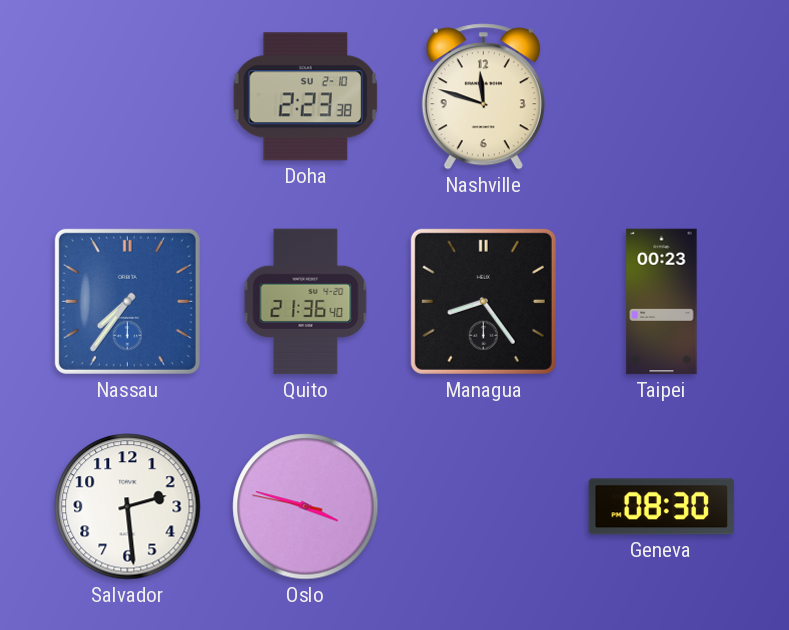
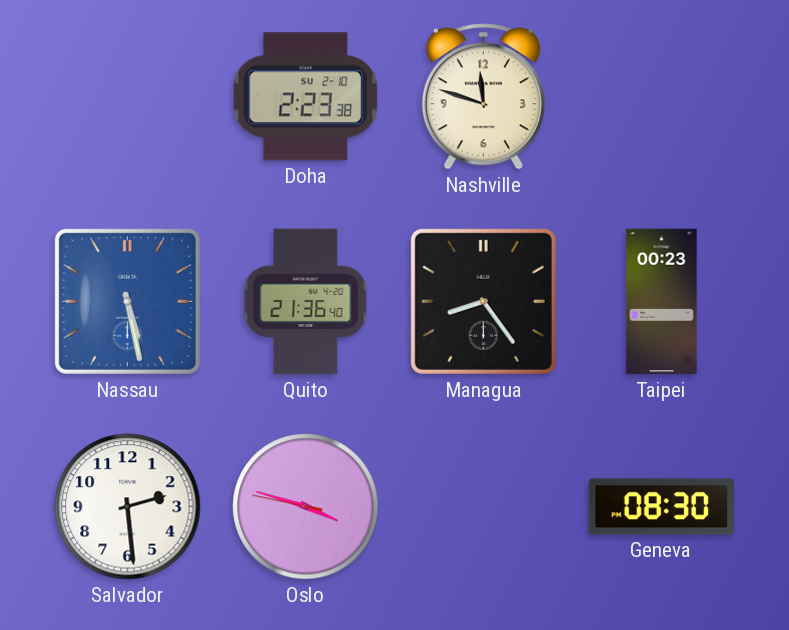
Nassau: 7:36 -> 5:28 (127, 301)
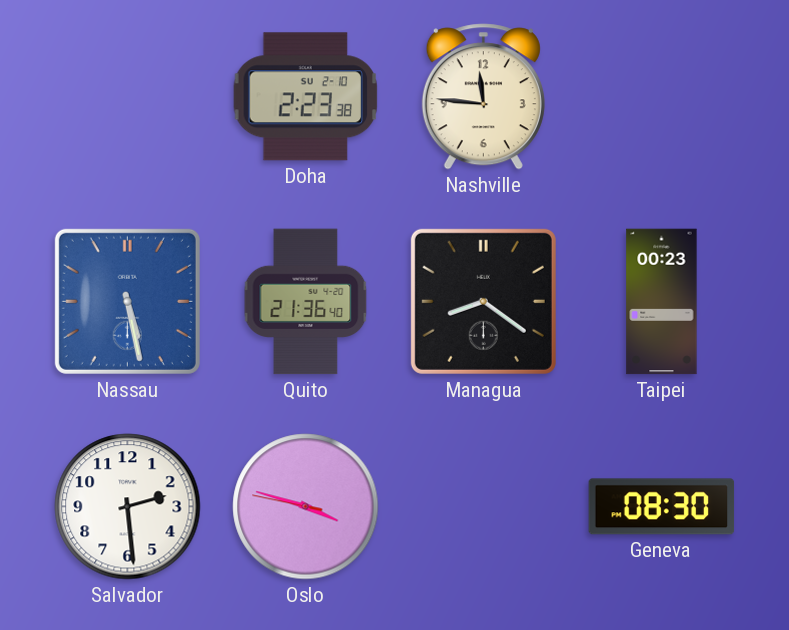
Nashville: 11:48 -> 11:46 (483, 97)
Managua: 8:24 -> 8:21 (483, 301)
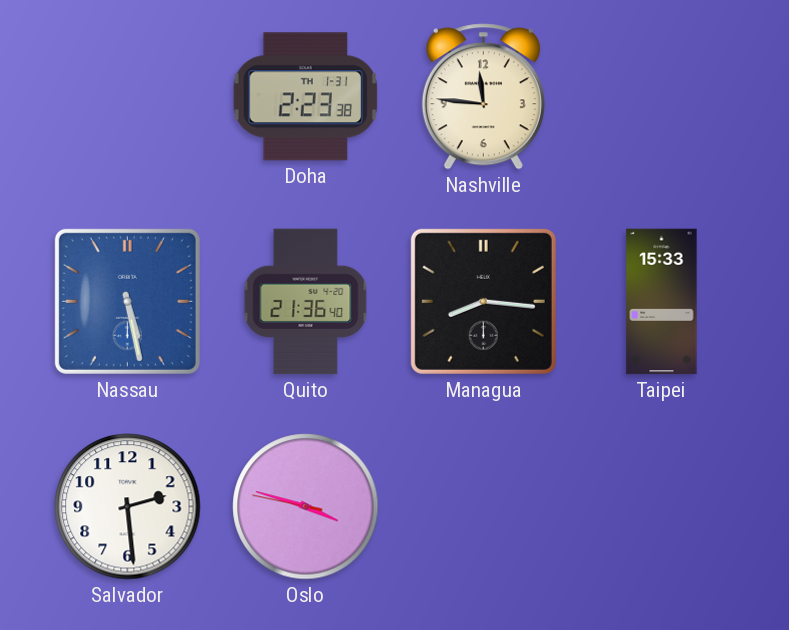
Doha date: SU 2-10 -> TH 1-31 (306, 97)
Managua: 8:21 -> 8:16 (483, 301)
Taipei: 00:23 -> 15:33 (662, 302)
Geneva: 08:30 -> none (662, 507)
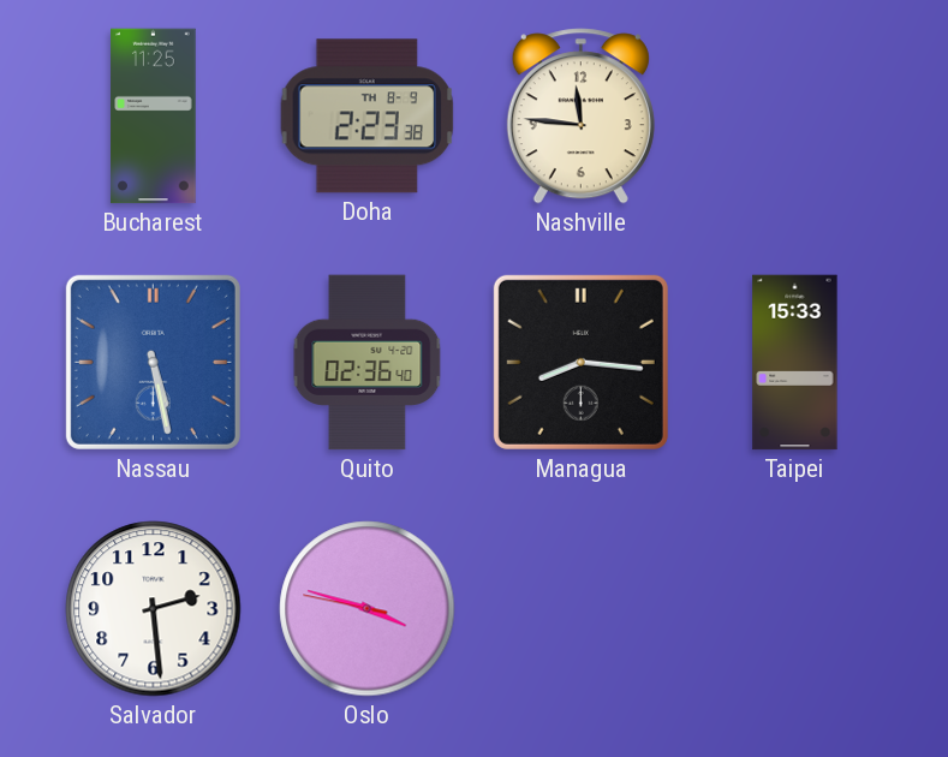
Bucharest: none -> 11:25 (154, 117)
Doha date: TH 1-31 -> TH 8-9 (368, 117)
Quito: 21:36 -> 02:36 (368, 363)
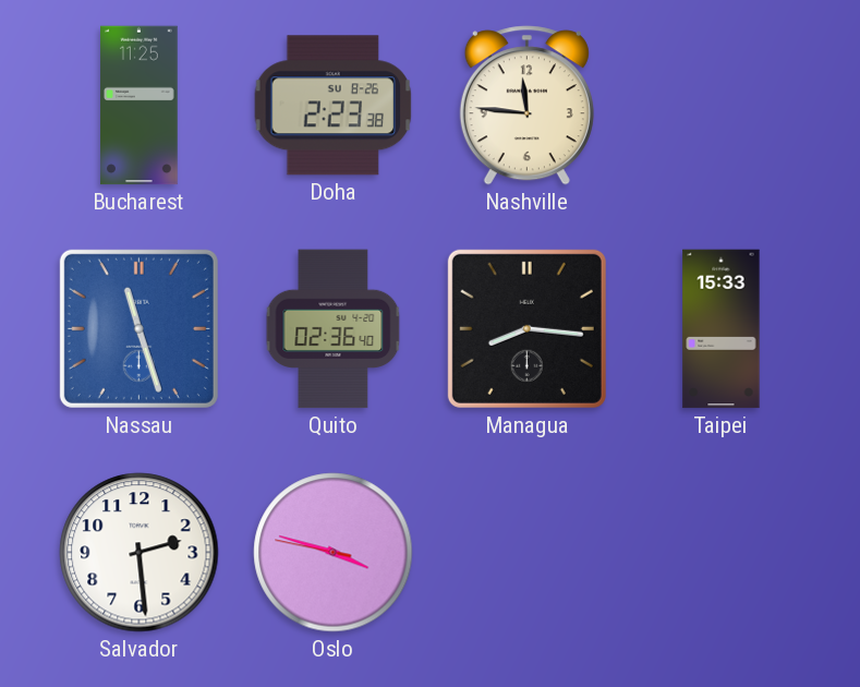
Doha date: TH 8-9 -> SU 8-26 (334, 106)
Nassau: 5:28 -> 11:27 (138, 328)
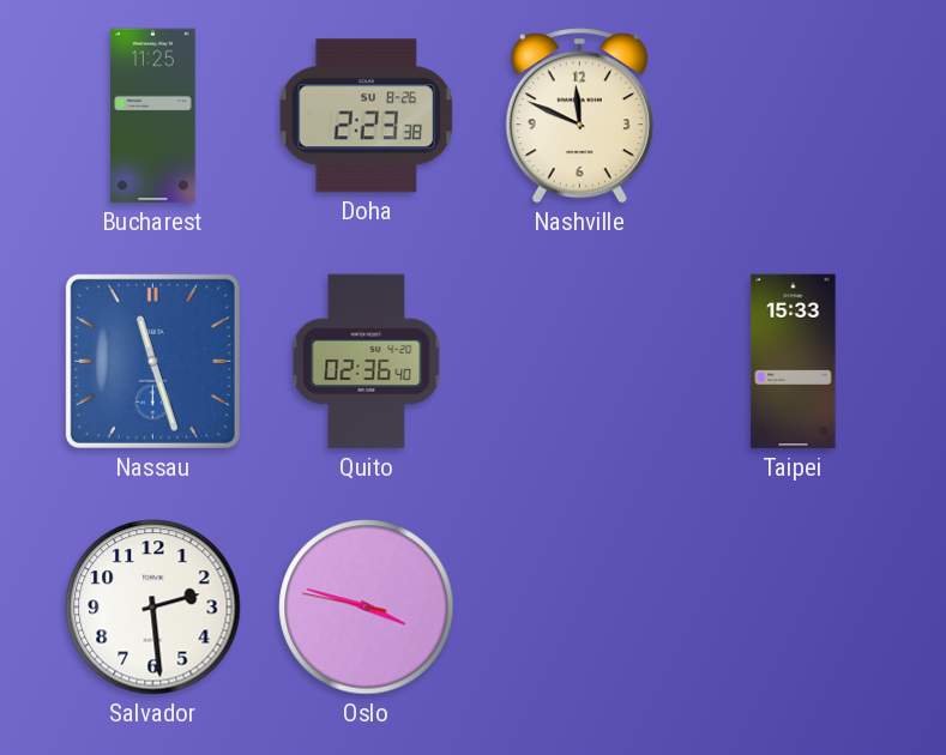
Nashville: 11:46 -> 11:49 (579, 116)
Managua: 8:16 -> none (526, 328)
